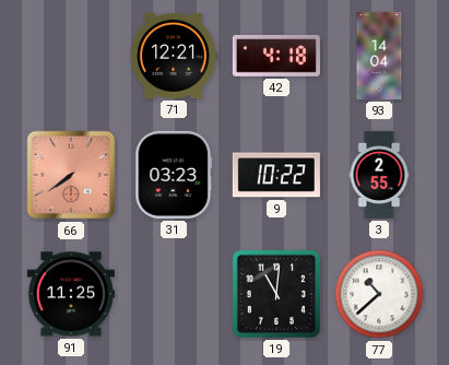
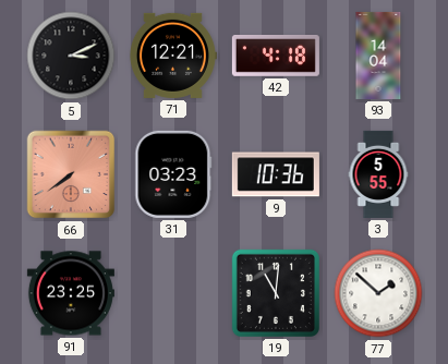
5: none -> 3:11 (71, 56)
9: 10:22 -> 10:36 (276, 174)
3: 2:55 -> 5:55 (378, 174)
91: 11:25 -> 23:25 (71, 293)
77: 10:38 -> 1:52 (378, 293)
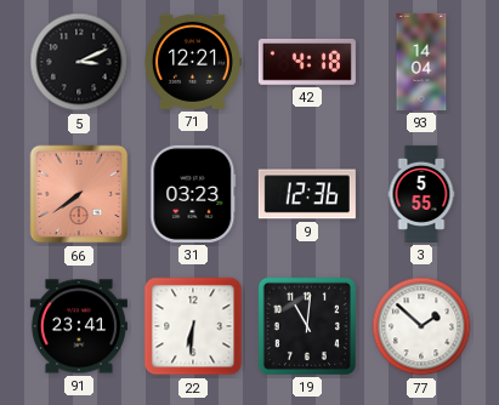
9: 10:36 -> 12:36 (307, 194)
91: 23:25 -> 23:41 (79, 326)
22: none -> 6:31 (193, 326)
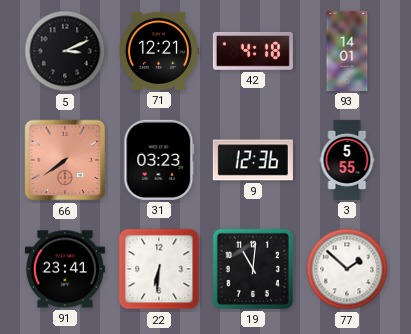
93: 14:04 -> 14:01 (347, 51)
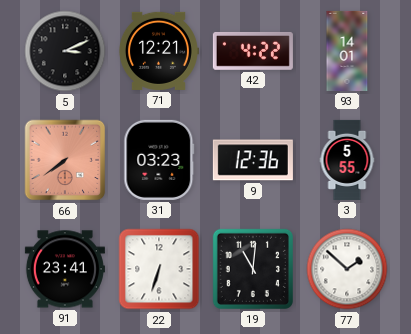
42: 4:18 -> 4:22 (253, 51)
22: 6:31 -> 6:33 (159, 269)
